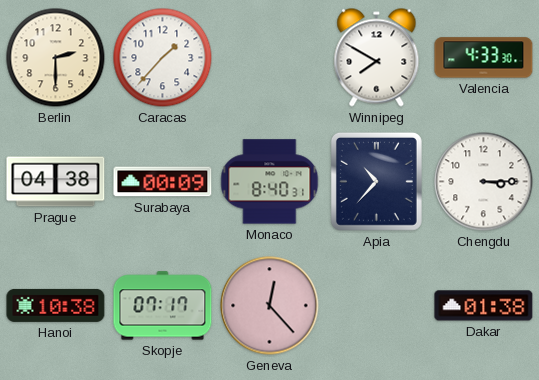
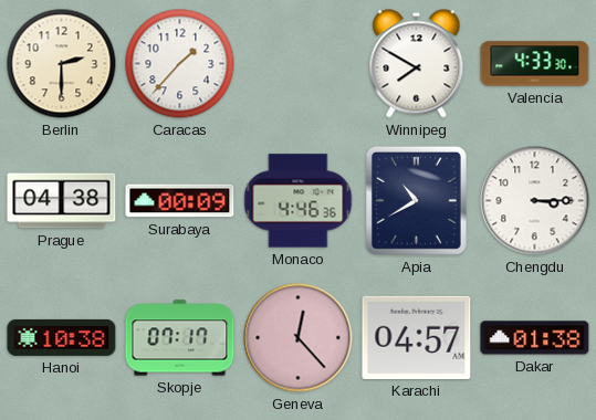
Monaco: 8:40 -> 4:46 (299, 201)
Apia: 10:37 -> 10:40 (416, 200)
Karachi: none -> 04:57 (417, 337)
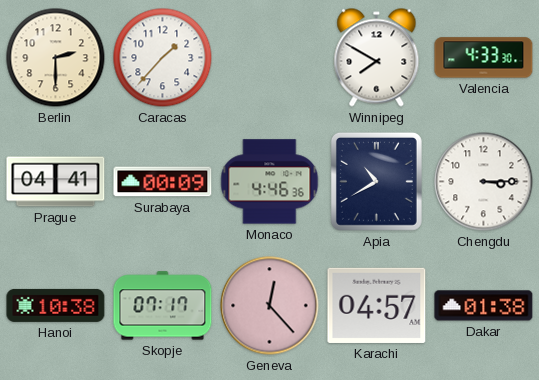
Prague: 04:38 -> 04:41 (56, 182)
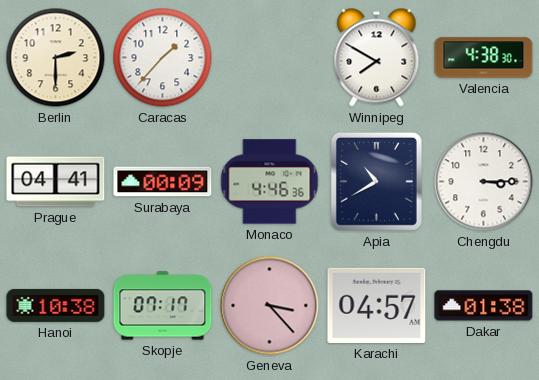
Valencia: 4:33 -> 4:38 (484, 58)
Geneva: 12:23 -> 3:23 (270, 306)
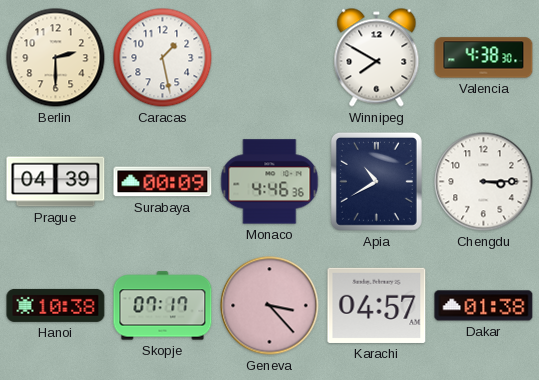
Caracas: 1:37 -> 1:28 (163, 58)
Prague: 04:41 -> 04:39 (56, 182)
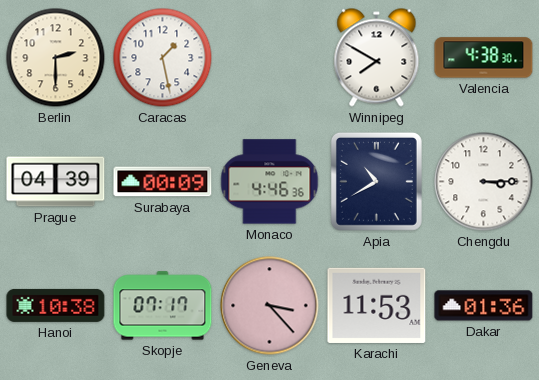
Karachi: 04:57 -> 11:53 (377, 305)
Dakar: 01:38 -> 01:36 (484, 306)
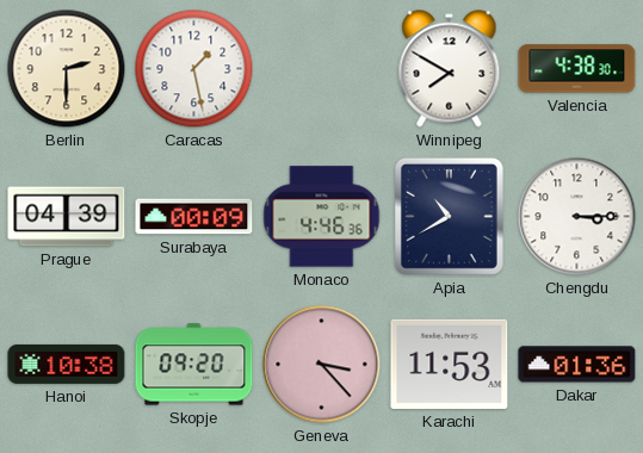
Skopje: 07:17 -> 09:20 (194, 365)
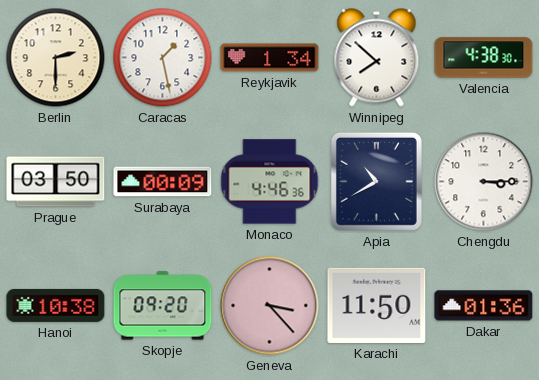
Reykjavik: none -> 1:34 (270, 58)
Winnipeg: 7:50 -> 7:52 (377, 58)
Prague: 04:39 -> 03:50 (56, 182)
Karachi: 11:53 -> 11:50 (377, 305)
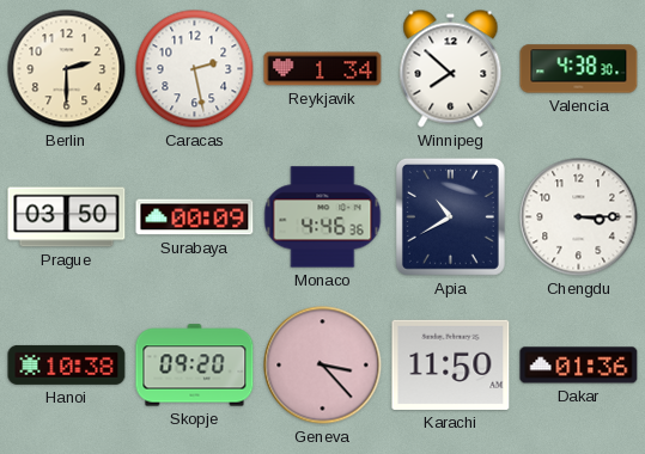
Caracas: 1:28 -> 2:28 (195, 69)
